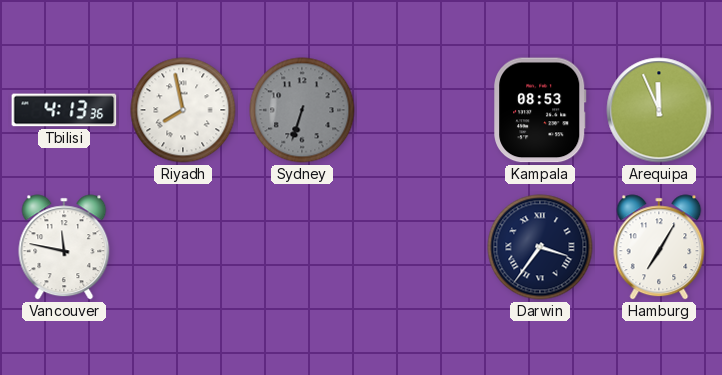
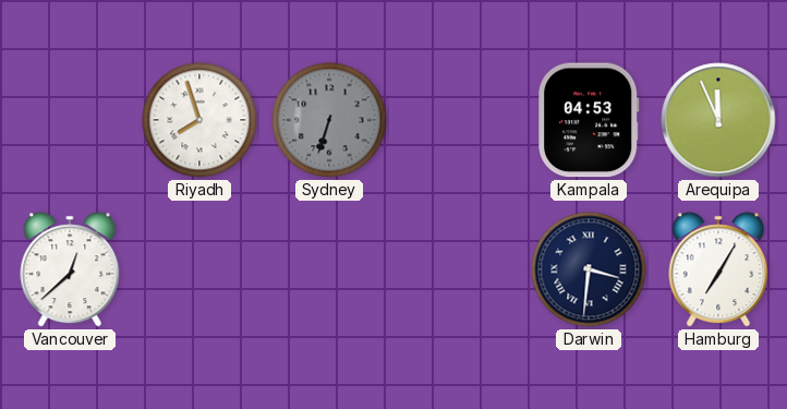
Tbilisi: 4:13 -> none (64, 110)
Riyadh: 7:58 -> 7:57 (199, 120)
Kampala: 08:53 -> 04:53 (589, 120)
Vancouver: 11:47 -> 12:38 (70, 269)
Darwin: 3:36 -> 3:31 (589, 269)
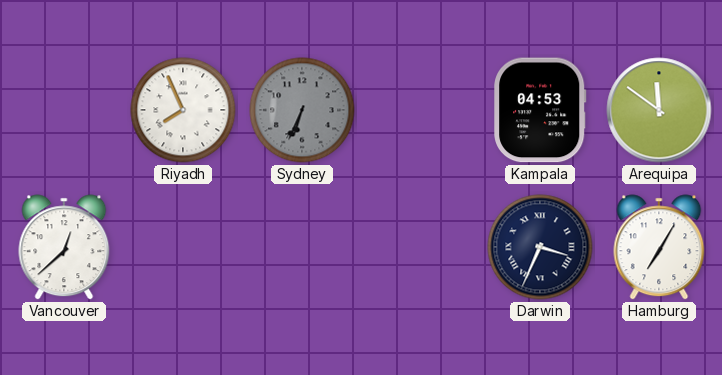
Riyadh: 7:57 -> 7:56 (183, 110)
Sydney: 6:33 -> 6:34 (302, 110)
Arequipa: 11:56 -> 11:51 (659, 110)
Darwin: 3:31 -> 3:34 (540, 247)
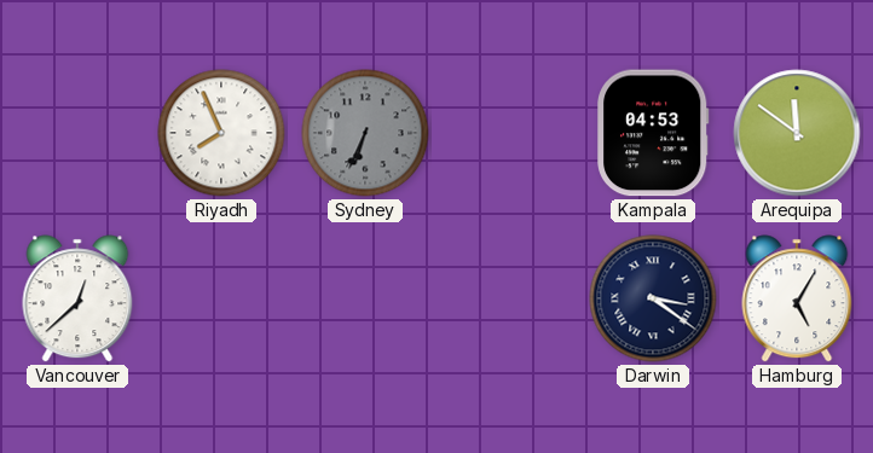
Darwin: 3:34 -> 3:21 (653, 298)
Hamburg: 7:05 -> 5:05 (797, 298)
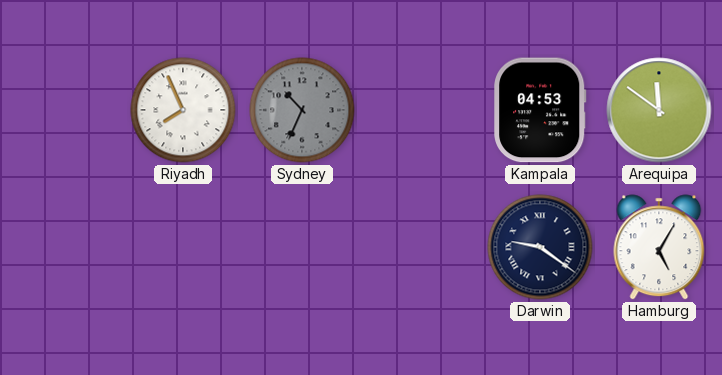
Sydney: 6:34 -> 10:34 (302, 110)
Vancouver: 12:38 -> none (77, 298)
Darwin: 3:21 -> 9:21 (540, 247)
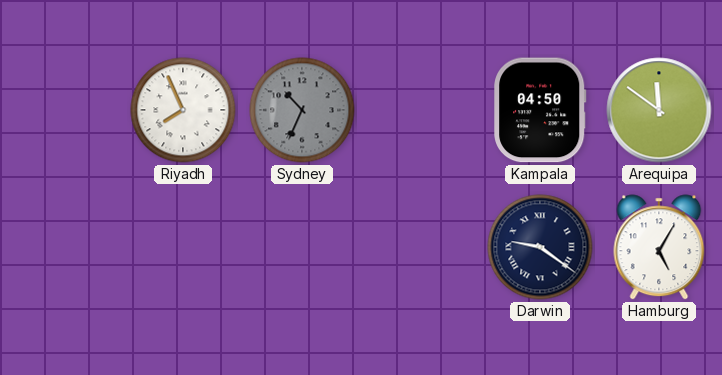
Kampala: 04:53 -> 04:50 (540, 110)
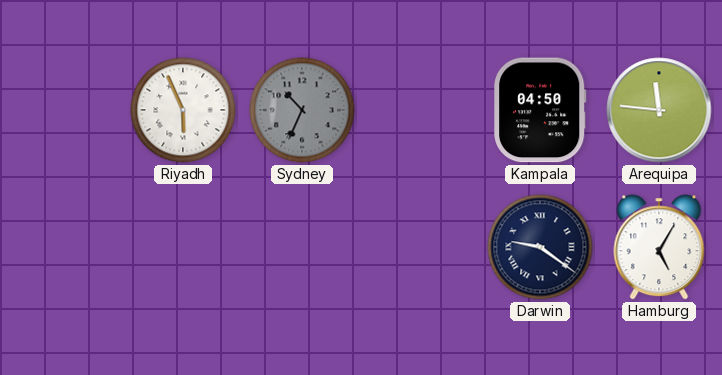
Riyadh: 7:56 -> 5:56 (183, 110)
Arequipa: 11:51 -> 11:46 (659, 110)
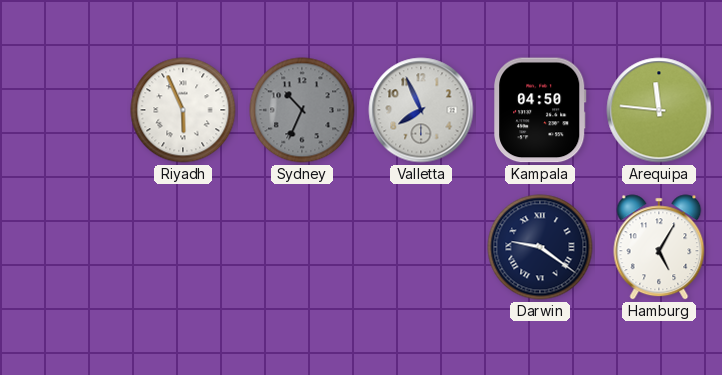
Valletta: none -> 7:56 (421, 110)
